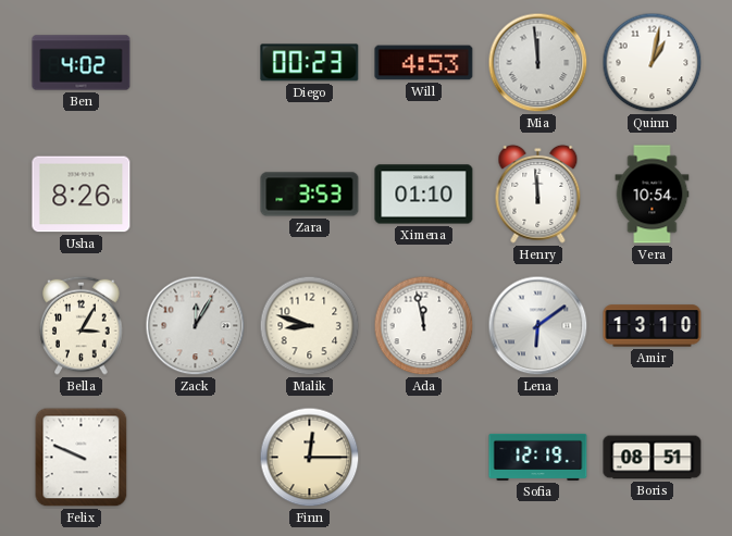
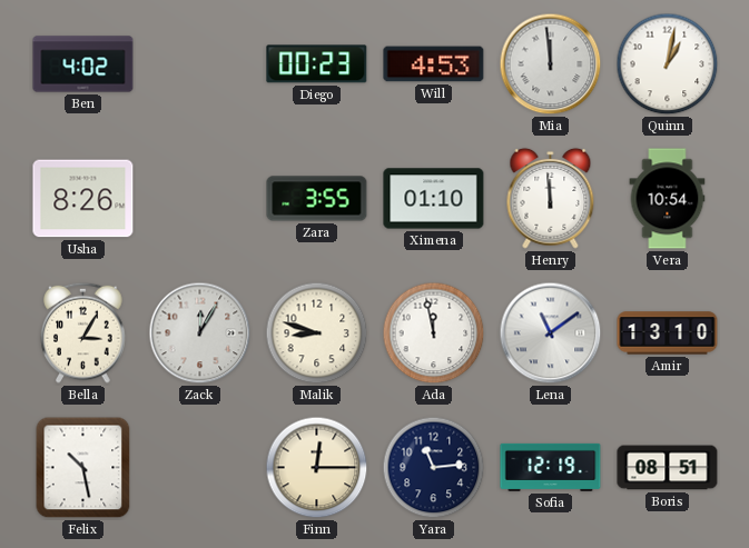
Zara: 3:53 -> 3:55 (317, 199)
Lena: 6:09 -> 11:09 (551, 333)
Felix: 9:49 -> 10:28 (83, 468)
Yara: none -> 11:14 (434, 468)
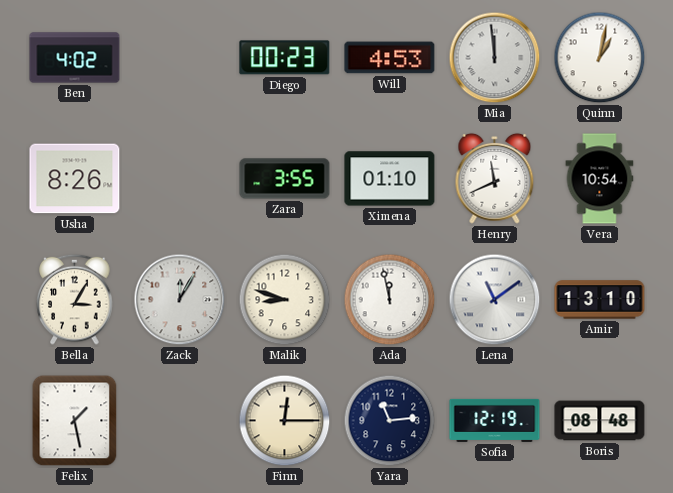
Henry: 11:59 -> 11:41 (495, 178)
Felix: 10:28 -> 1:28 (75, 421)
Boris: 08:51 -> 08:48 (600, 421)
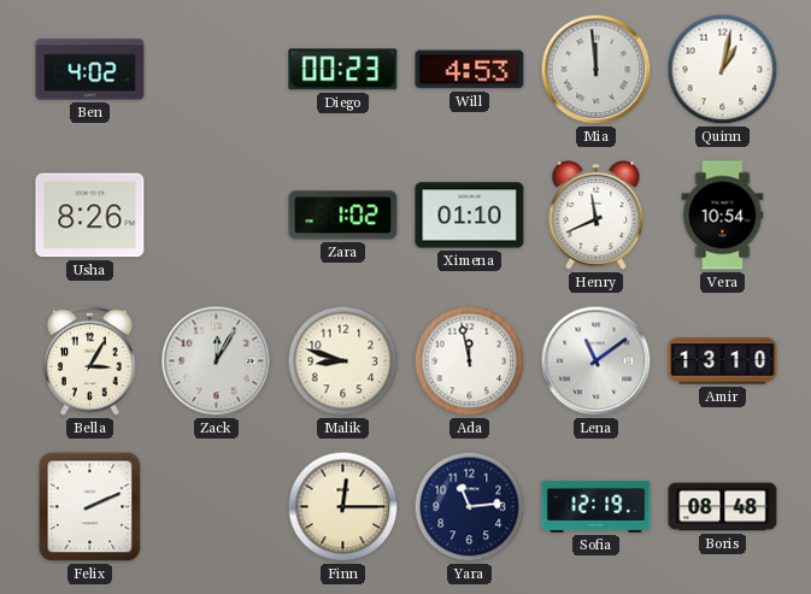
Zara: 3:55 -> 1:02 (343, 216)
Felix: 1:28 -> 2:11 (90, 507)
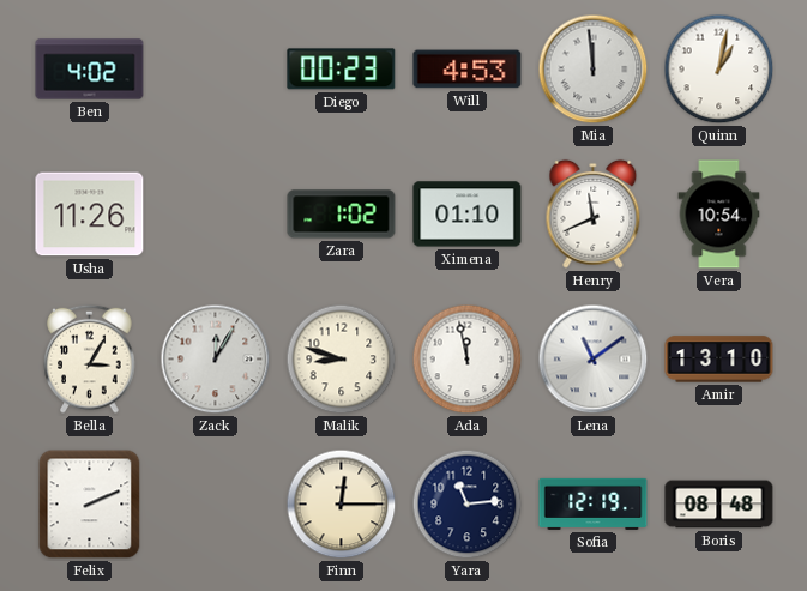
Usha: 8:26 -> 11:26 (90, 215)
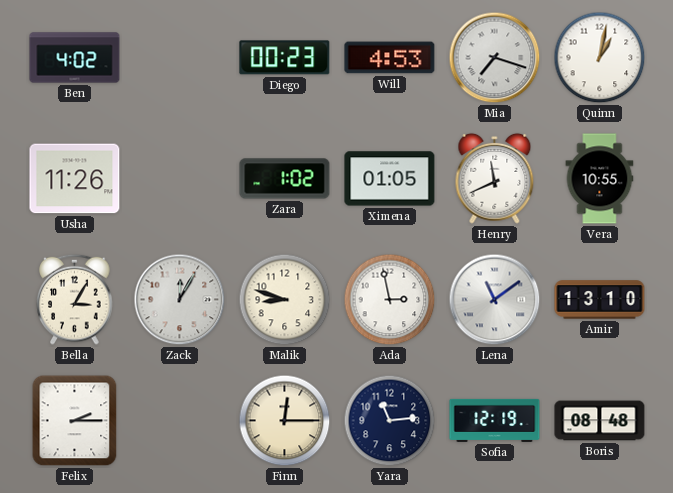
Mia: 11:59 -> 7:18 (495, 58)
Ximena: 01:10 -> 01:05 (390, 179)
Vera: 10:54 -> 10:55 (600, 179)
Ada: 11:58 -> 2:58 (390, 300)
Felix: 2:11 -> 2:15 (75, 421)
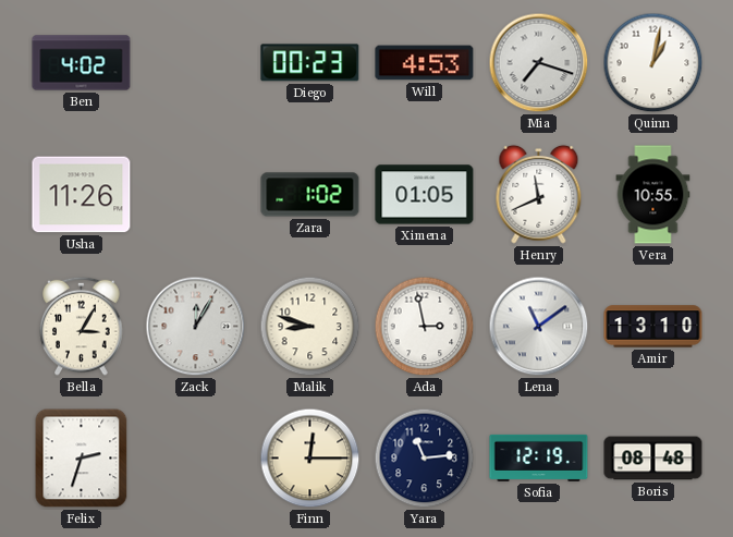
Felix: 2:15 -> 2:33 (82, 459)
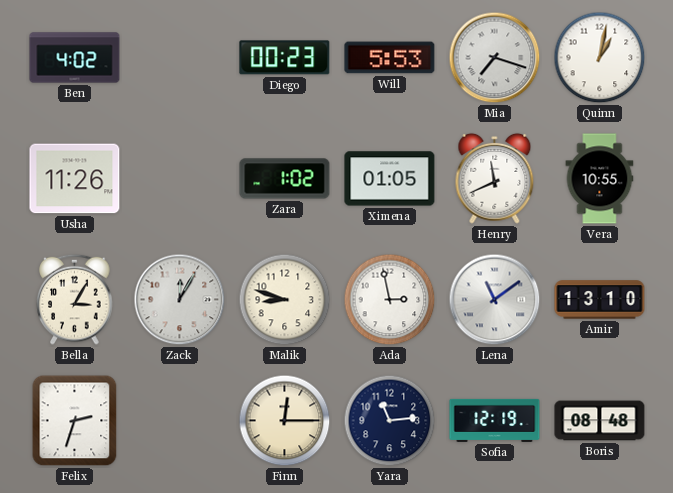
Will: 4:53 -> 5:53 (390, 58)
